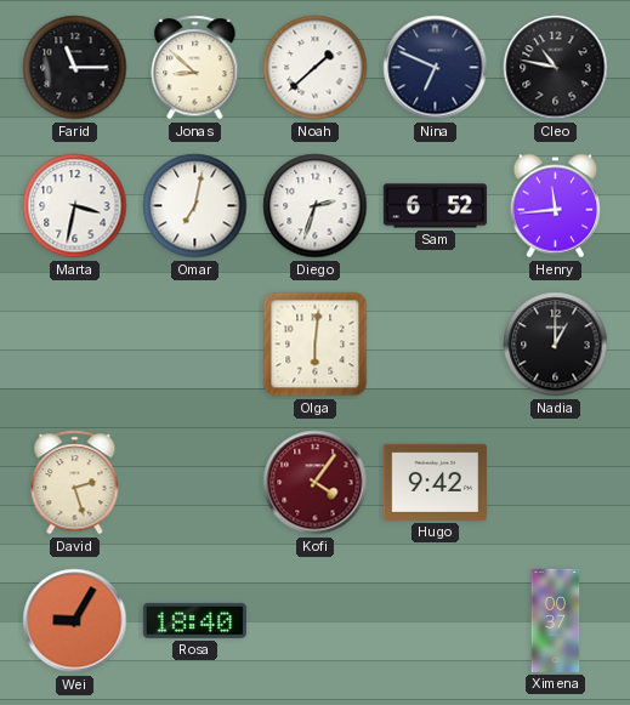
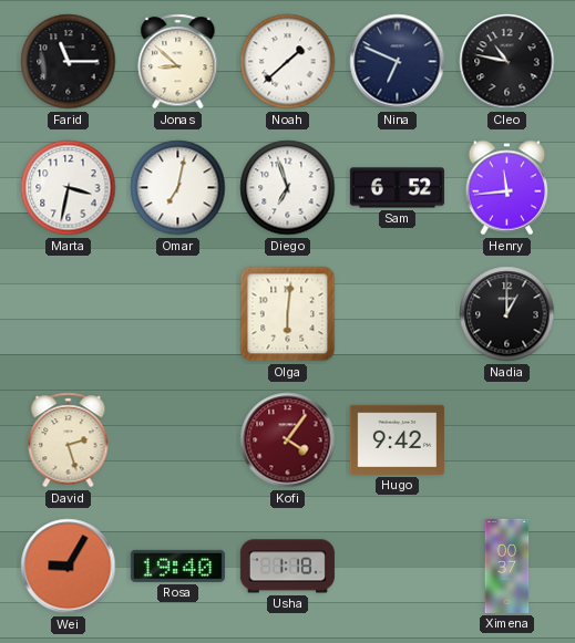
Diego: 2:33 -> 6:57 (288, 188)
Rosa: 18:40 -> 19:40 (177, 566)
Usha: none -> 1:18 (287, 567)
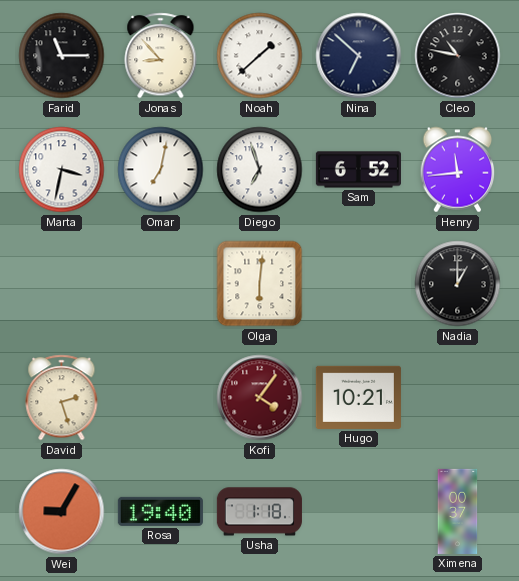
Jonas: 8:52 -> 8:53 (161, 56)
Nina: 6:49 -> 6:52 (359, 56)
Hugo: 9:42 -> 10:21 (358, 397)
